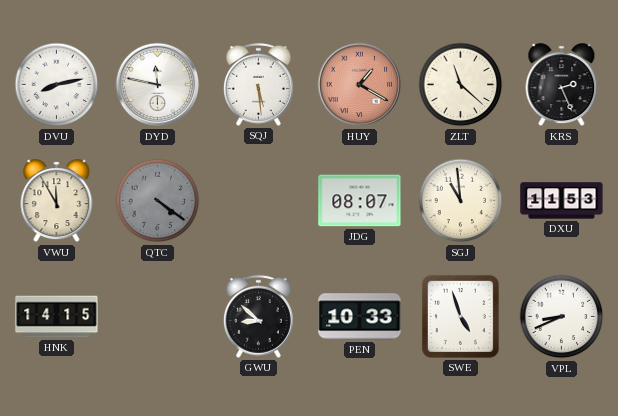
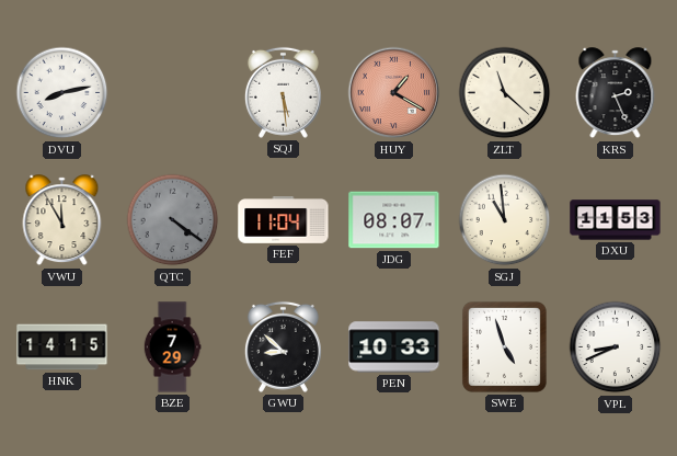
DYD: 11:47 -> none (158, 85)
FEF: none -> 11:04 (284, 220)
BZE: none -> 7:29 (172, 347)
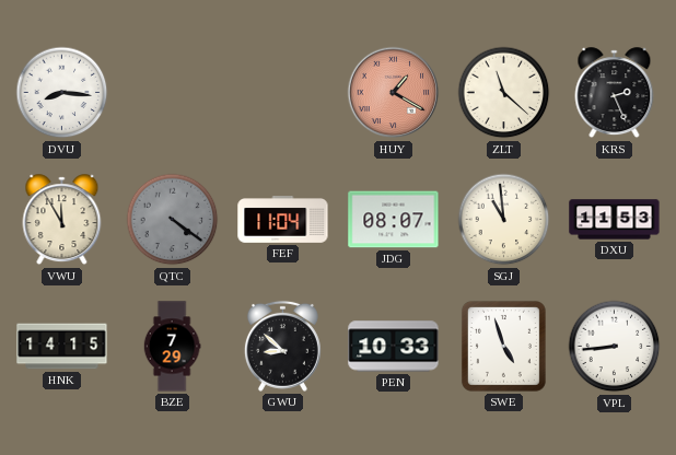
DVU: 8:13 -> 8:16 (62, 93)
SQJ: 5:29 -> none (283, 92)
VPL: 8:41 -> 8:44 (615, 347)
